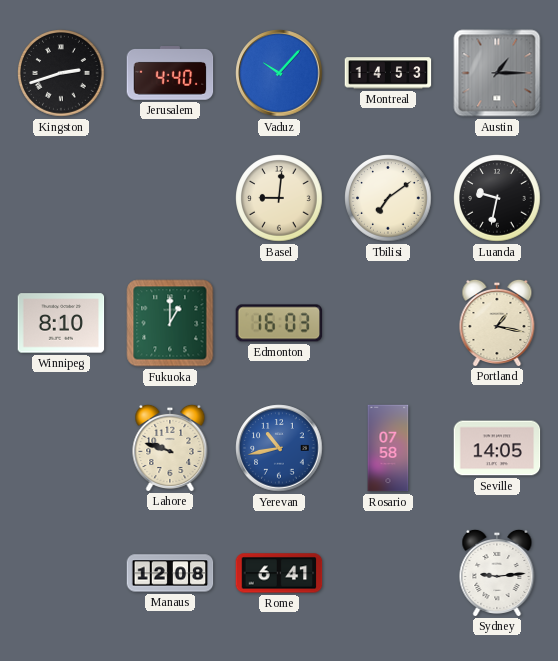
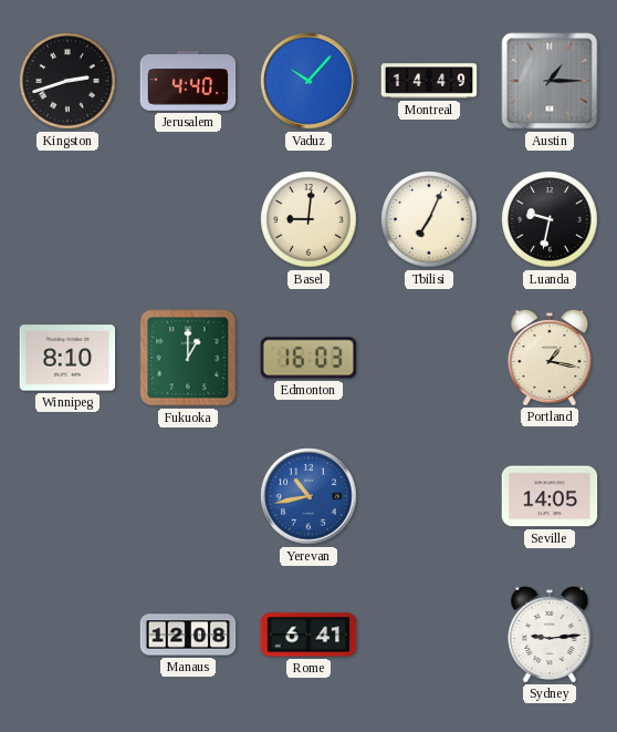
Montreal: 14:53 -> 14:49 (429, 81)
Tbilisi: 7:09 -> 7:04 (429, 219)
Lahore: 9:48 -> none (170, 447)
Rosario: 07:58 -> none (388, 448)
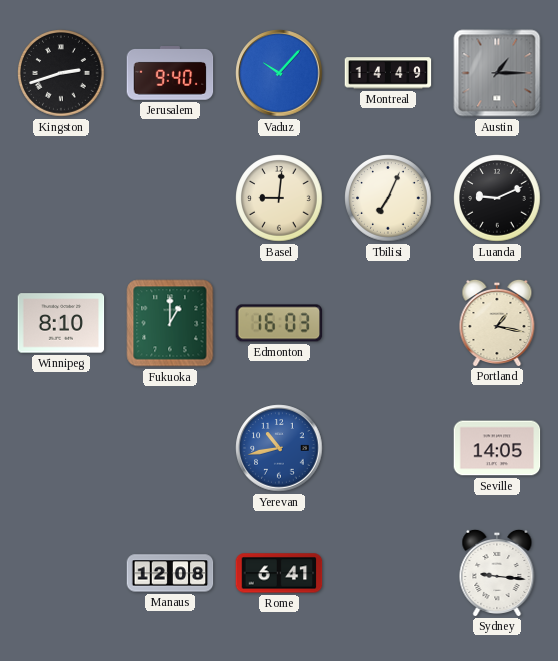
Jerusalem: 4:40 -> 9:40 (170, 74)
Luanda: 9:32 -> 9:11 (497, 198)
Sydney: 9:14 -> 9:16 (497, 572)
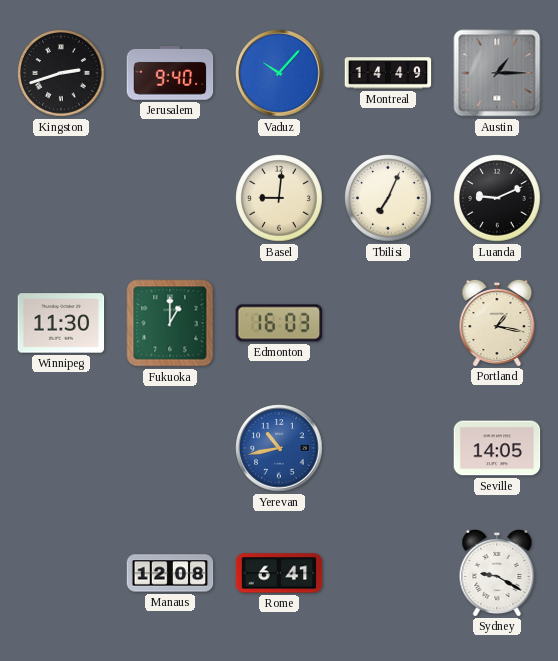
Winnipeg: 8:10 -> 11:30 (61, 323)
Sydney: 9:16 -> 9:20 (497, 572)
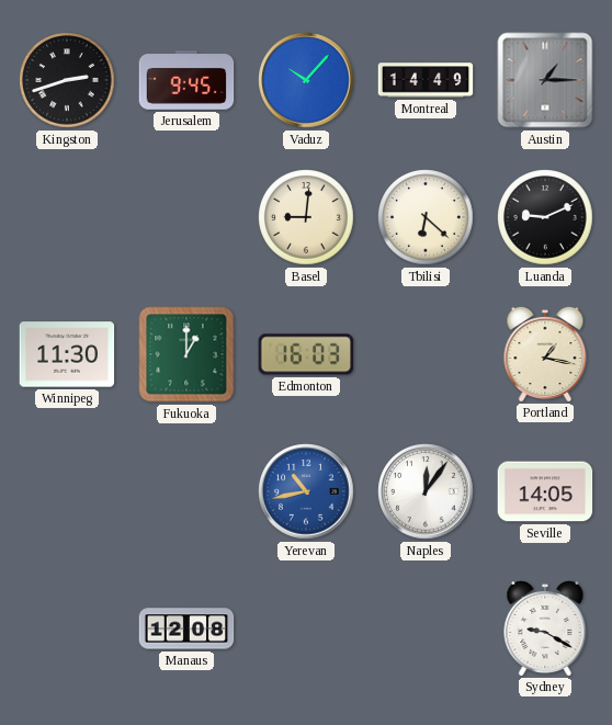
Jerusalem: 9:40 -> 9:45 (186, 81)
Tbilisi: 7:04 -> 6:22 (426, 217)
Naples: none -> 12:06 (426, 491)
Rome: 6:41 -> none (279, 573)
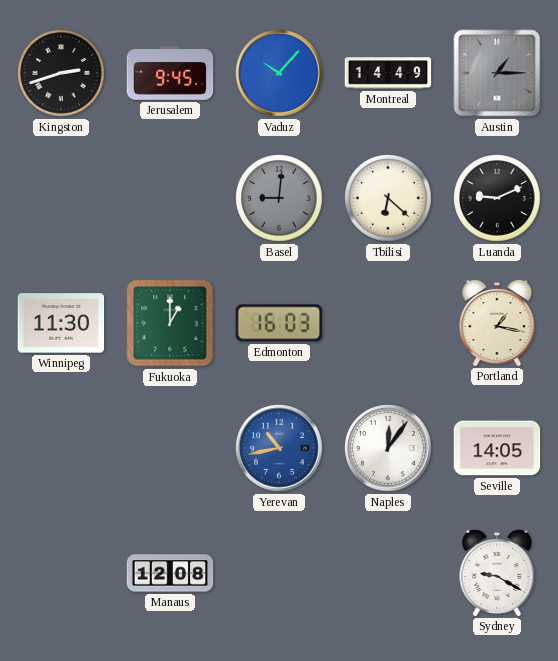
Basel dial: cream -> grey (279, 198)
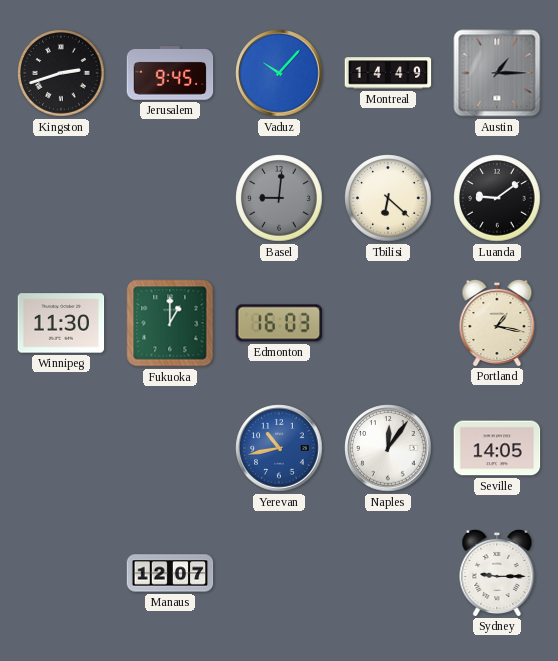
Luanda: 9:11 -> 9:09 (497, 198)
Manaus: 12:08 -> 12:07 (170, 573)
Sydney: 9:20 -> 9:15 (497, 572)
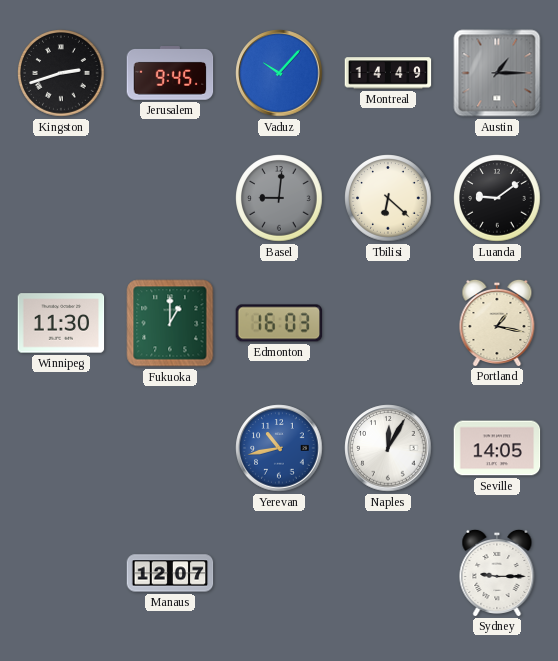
Naples: 12:06 -> 12:05 (388, 448)
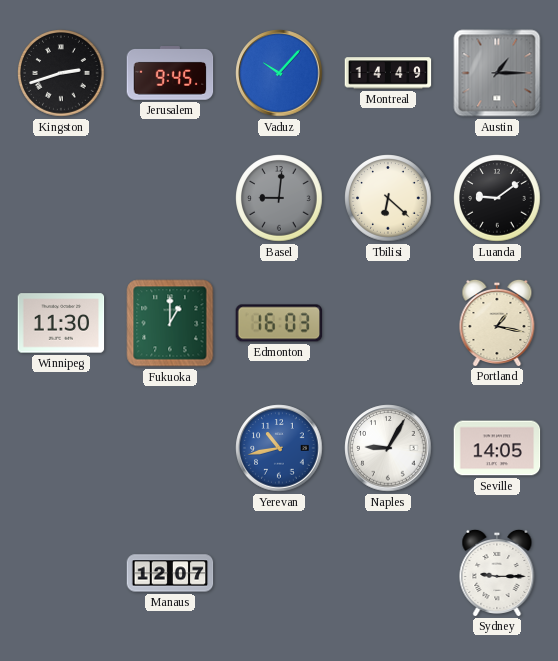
Naples: 12:05 -> 9:05 (388, 448)
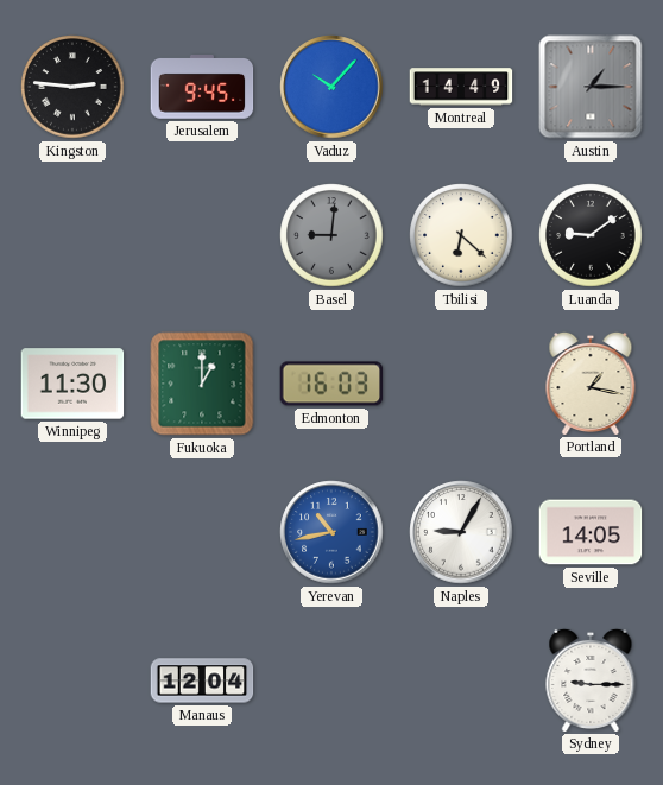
Kingston: 2:42 -> 2:46 (72, 87)
Manaus: 12:07 -> 12:04 (202, 680)
